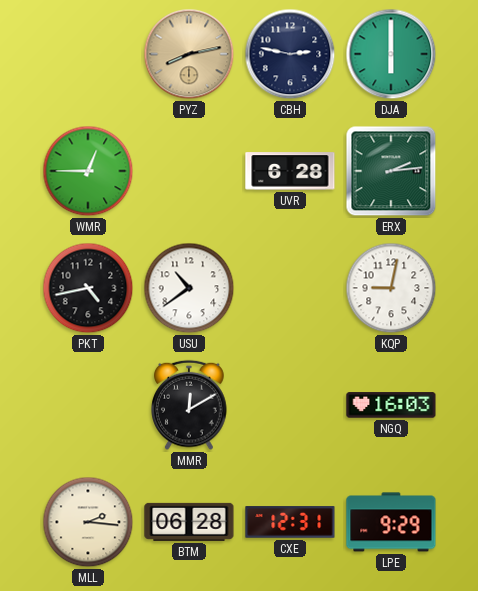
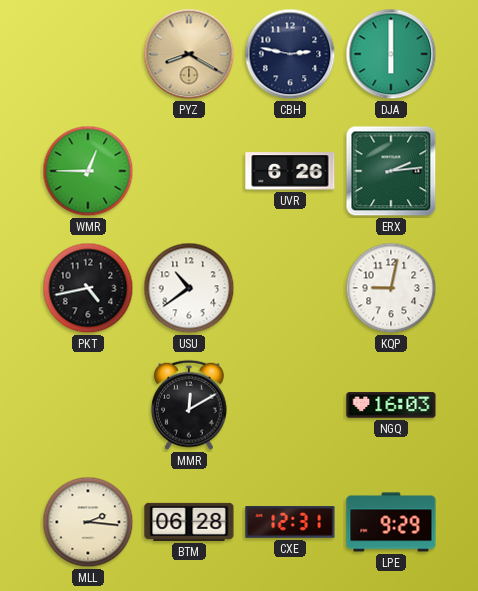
PYZ: 8:13 -> 8:20 (189, 54)
UVR: 6:28 -> 6:26 (290, 171)
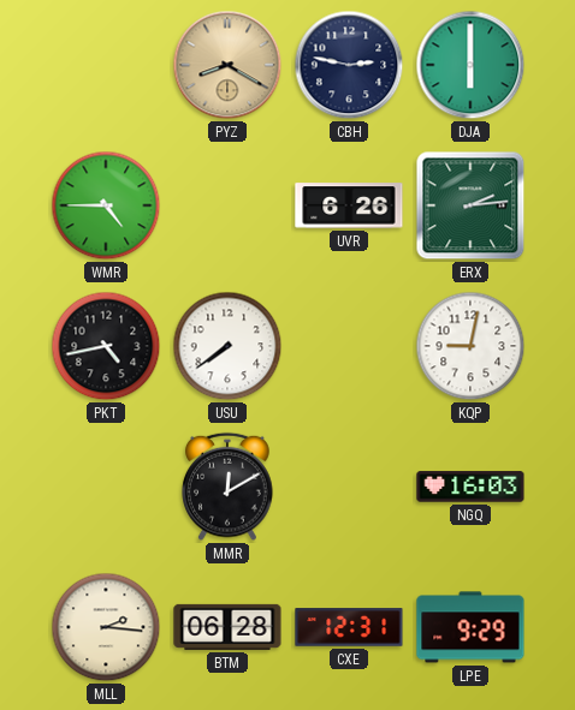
WMR: 12:45 -> 4:45 (106, 205)
USU: 10:39 -> 7:39 (227, 346)
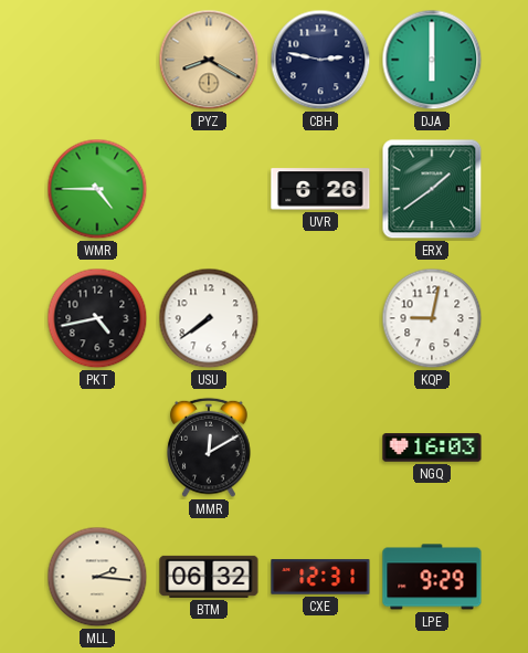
ERX: 2:14 -> 1:39 (432, 189)
BTM: 06:28 -> 06:32 (209, 577)
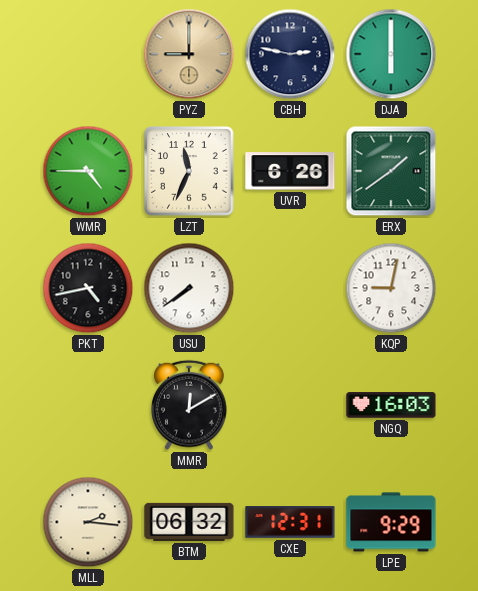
PYZ: 8:20 -> 9:00 (189, 54)
LZT: none -> 11:34 (189, 171)
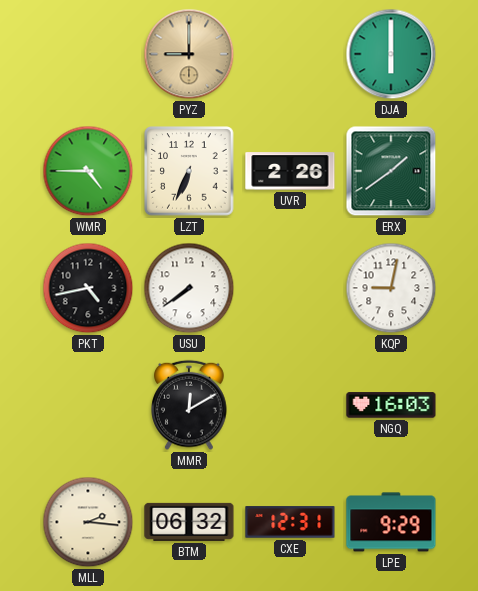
CBH: 2:47 -> none (290, 54)
LZT: 11:34 -> 6:34 (189, 171)
UVR: 6:26 -> 2:26 (290, 171)
